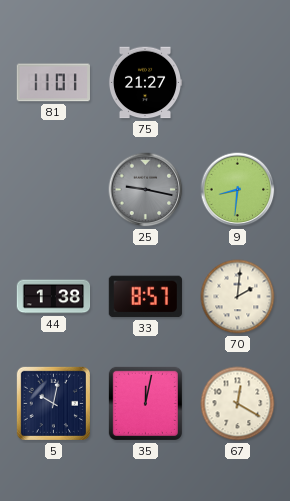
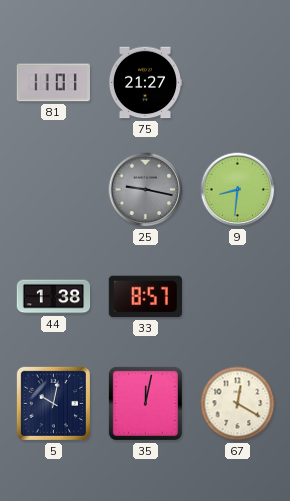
70: 2:01 -> none (238, 297)
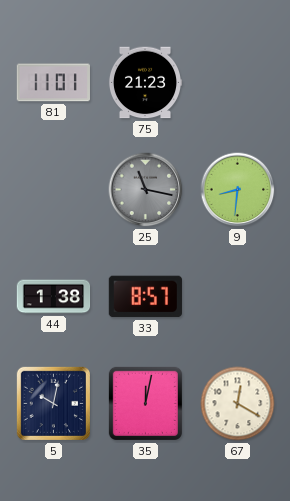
75: 21:27 -> 21:23 (145, 83)
25: 9:17 -> 11:17 (146, 190)
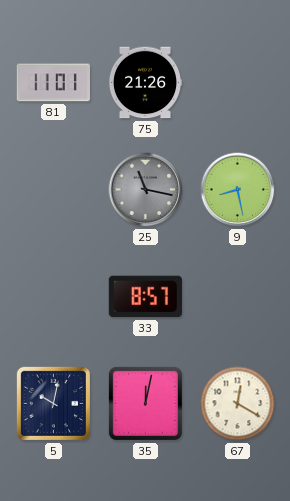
75: 21:23 -> 21:26 (145, 83)
9: 8:31 -> 8:28 (238, 190)
44: 1:38 -> none (54, 297)
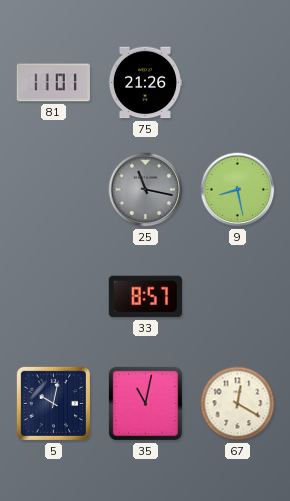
35: 12:02 -> 11:02 (145, 403)
